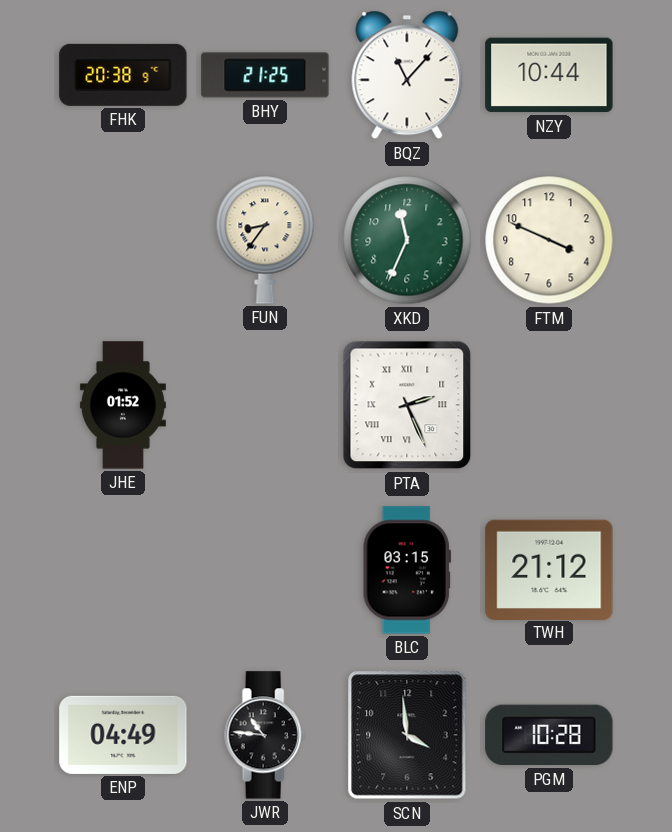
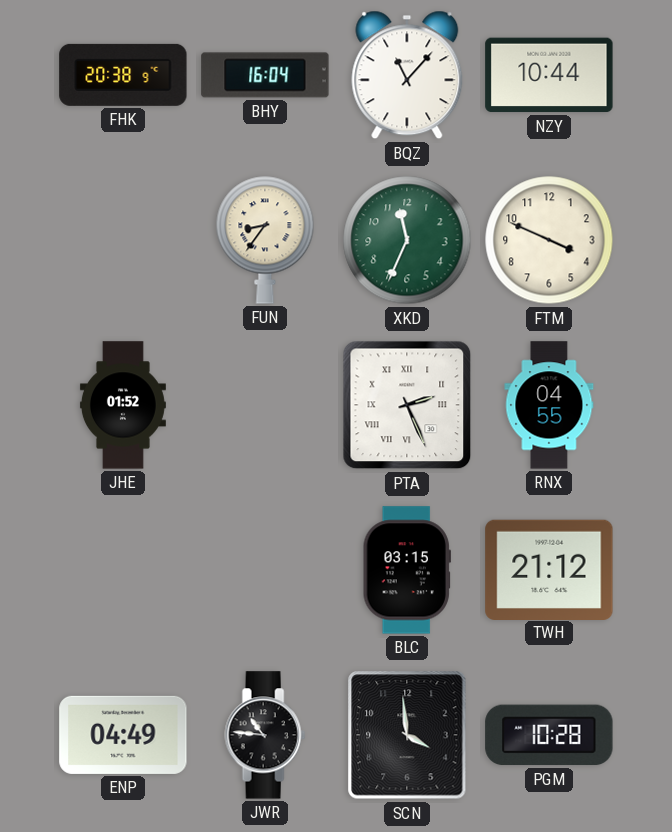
BHY: 21:25 -> 16:04 (265, 75)
RNX: none -> 04:55 (549, 405)
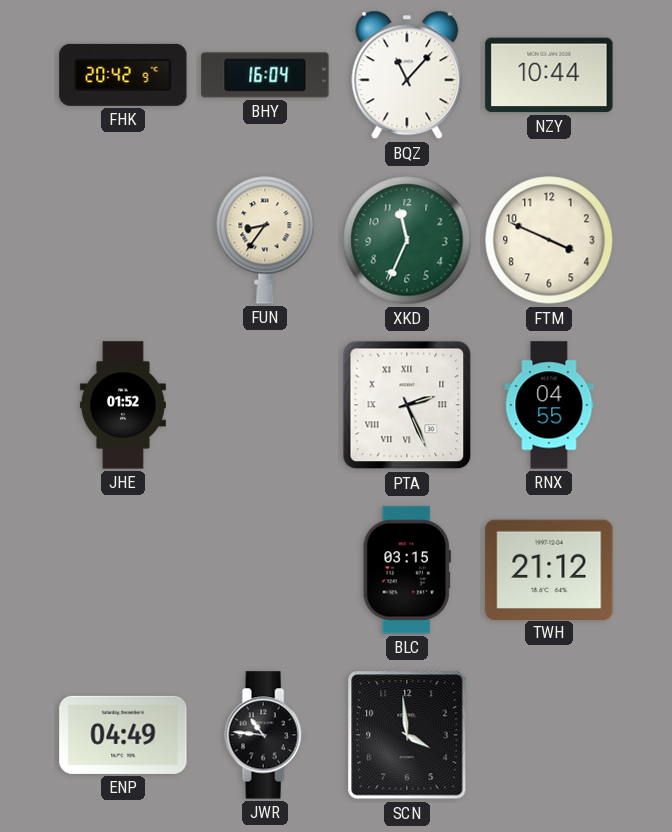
FHK: 20:38 -> 20:42 (123, 75)
PGM: 10:28 -> none (549, 735)
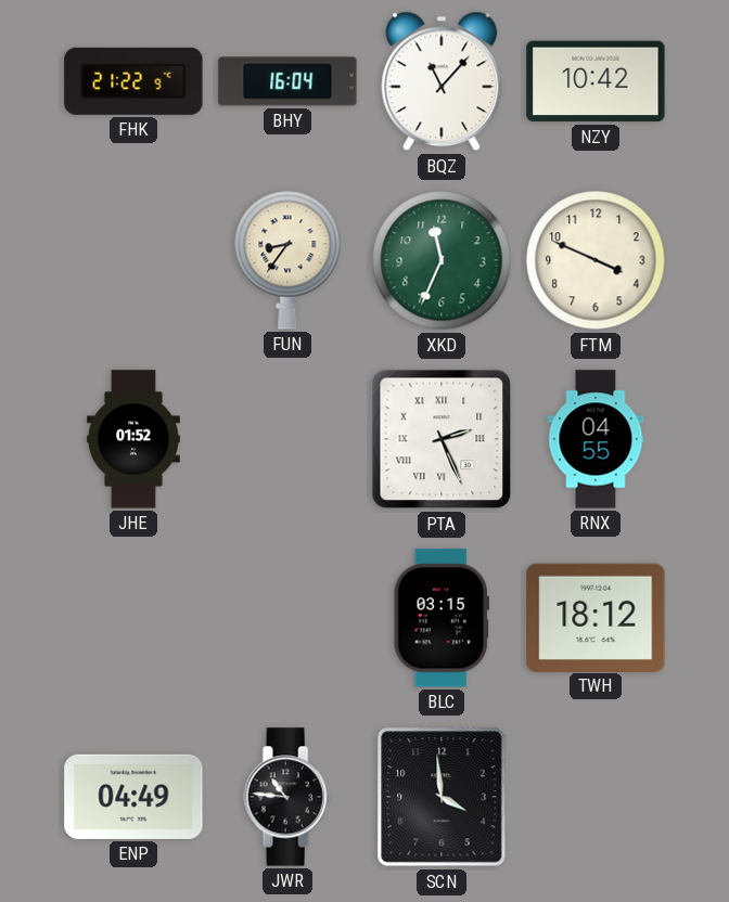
FHK: 20:42 -> 21:22 (133, 81)
NZY: 10:44 -> 10:42 (596, 81)
TWH: 21:12 -> 18:12 (596, 617)
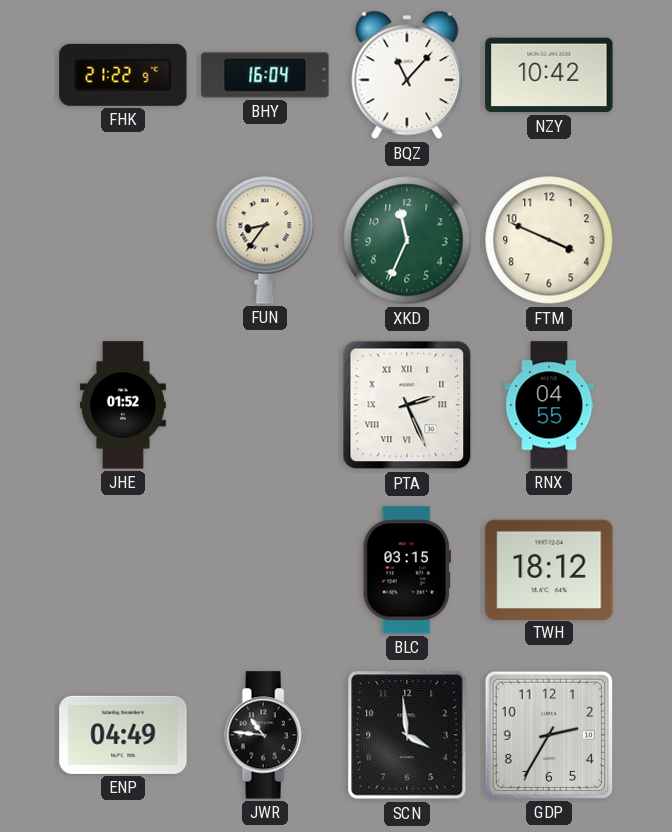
GDP: none -> 2:35 (549, 735)
